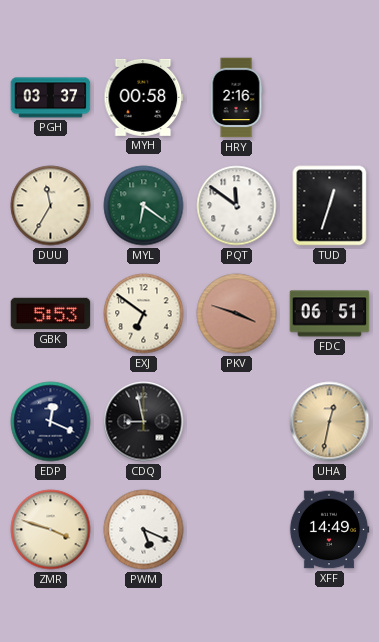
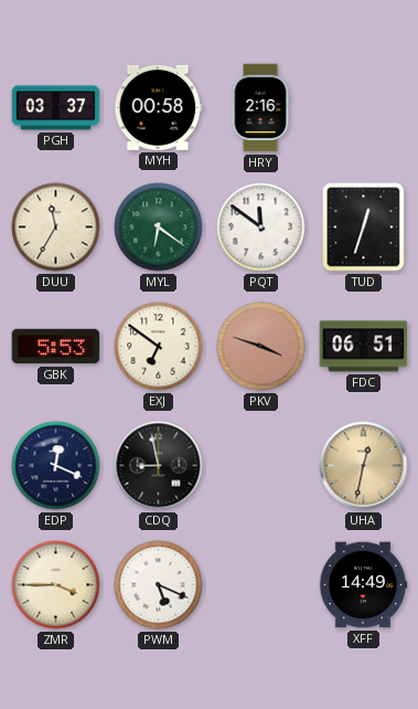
ZMR: 3:48 -> 3:45 (56, 585)
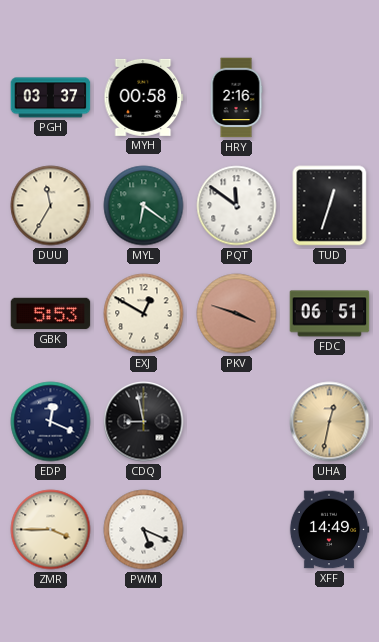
EXJ: 6:51 -> 12:50 (144, 314)
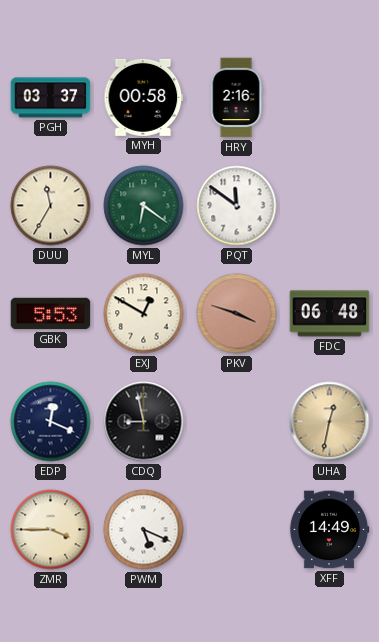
TUD: 12:33 -> none (330, 206)
FDC: 06:51 -> 06:48 (330, 314)
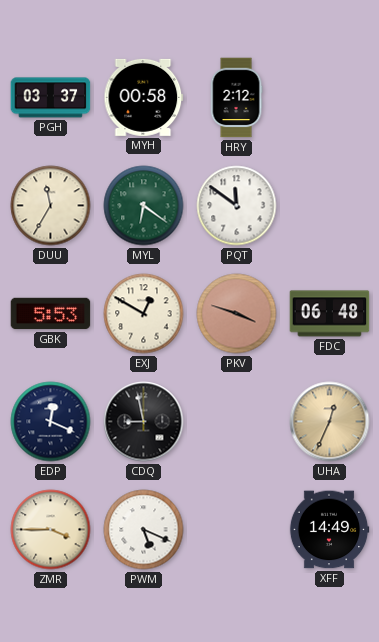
HRY: 2:16 -> 2:12 (236, 98)
UHA: 12:32 -> 12:34 (330, 422)
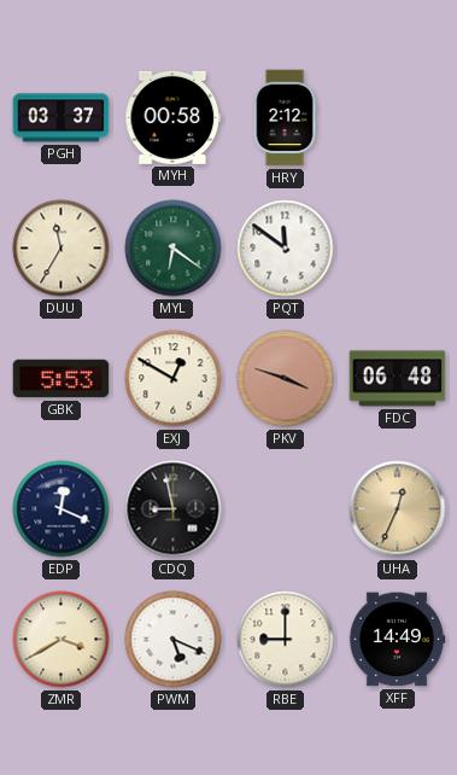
ZMR: 3:45 -> 3:40 (61, 640)
RBE: none -> 9:00 (286, 640)
